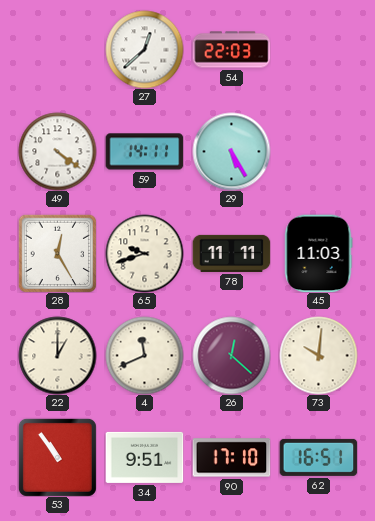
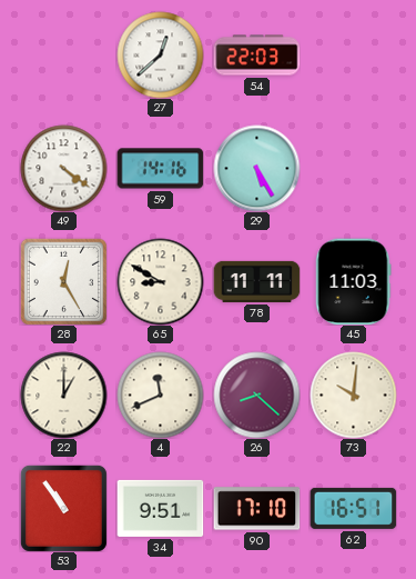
59: 14:11 -> 14:16 (160, 169)
65: 9:42 -> 8:50 (160, 281)
26: 12:22 -> 8:22 (256, 395)
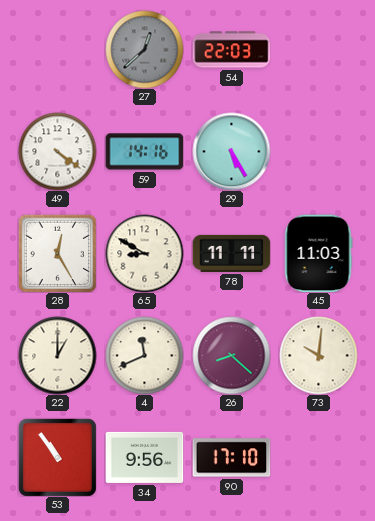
27 dial: white -> grey (144, 49)
34: 9:51 -> 9:56 (144, 457)
62: 16:51 -> none (353, 508)
